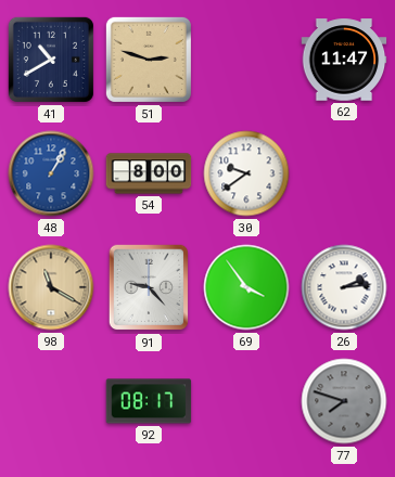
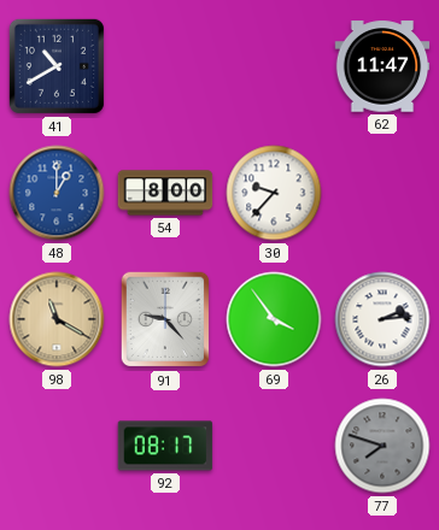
51: 2:48 -> none (149, 60)
48: 1:05 -> 1:00 (57, 193)
30: 9:39 -> 9:37 (274, 193)
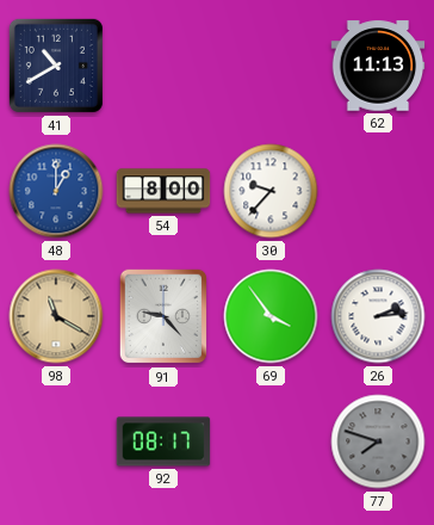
62: 11:47 -> 11:13 (378, 66)
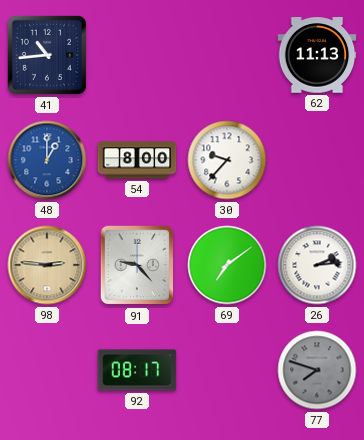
41: 10:40 -> 10:44 (47, 55)
98: 11:20 -> 2:46 (47, 265)
69: 3:54 -> 7:09 (227, 265)
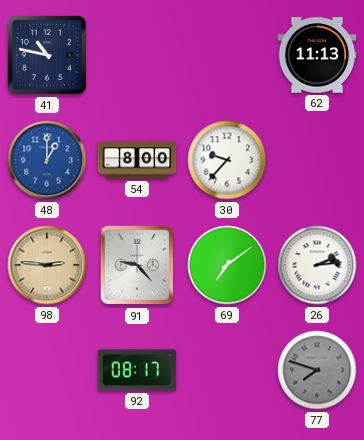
41: 10:44 -> 10:47 (47, 55)
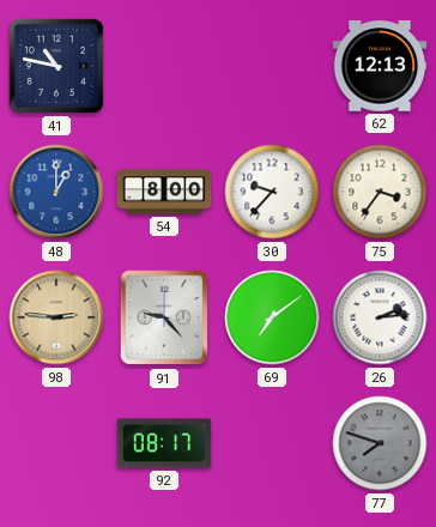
62: 11:13 -> 12:13 (380, 66)
75: none -> 3:36 (380, 192)
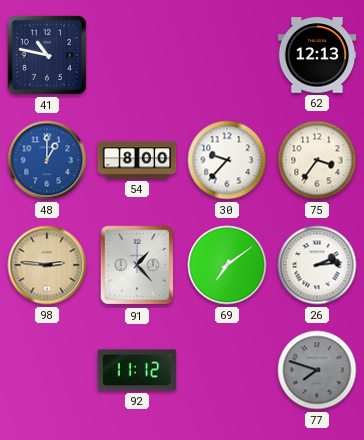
91: 9:23 -> 1:23 (137, 265)
92: 08:17 -> 11:12 (137, 370)
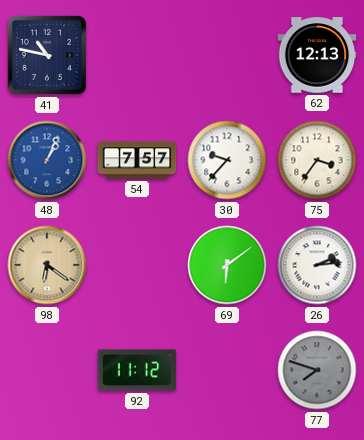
48: 1:00 -> 1:04 (47, 160)
54: 8:00 -> 7:57 (137, 160)
98: 2:46 -> 6:21 (47, 265)
91: 1:23 -> none (137, 265)
69: 7:09 -> 6:09 (227, 265)
